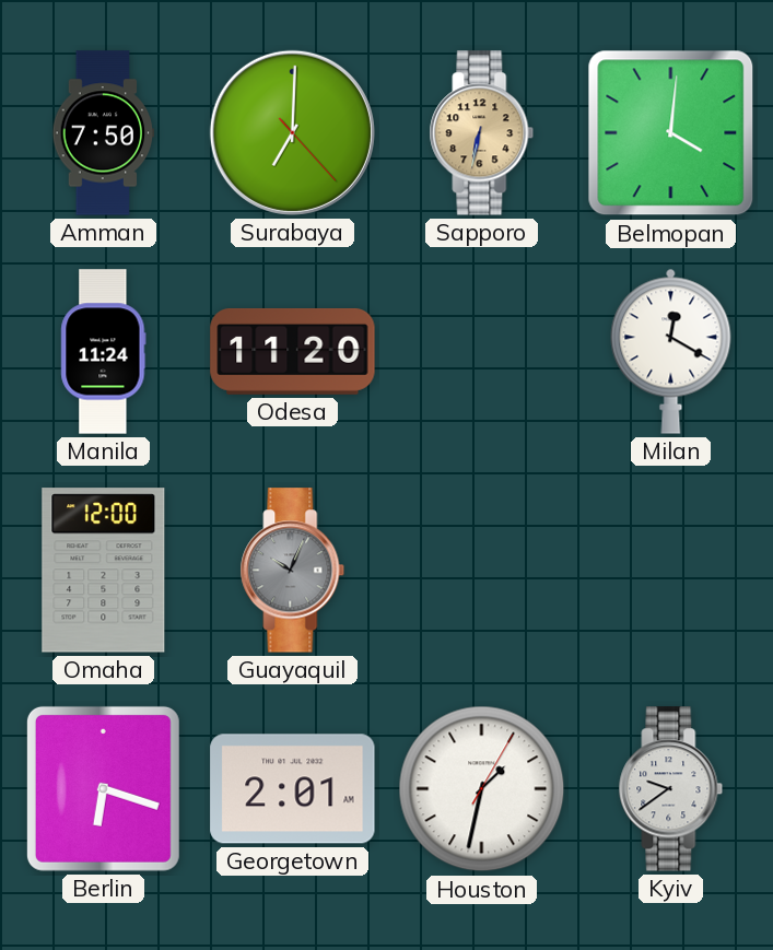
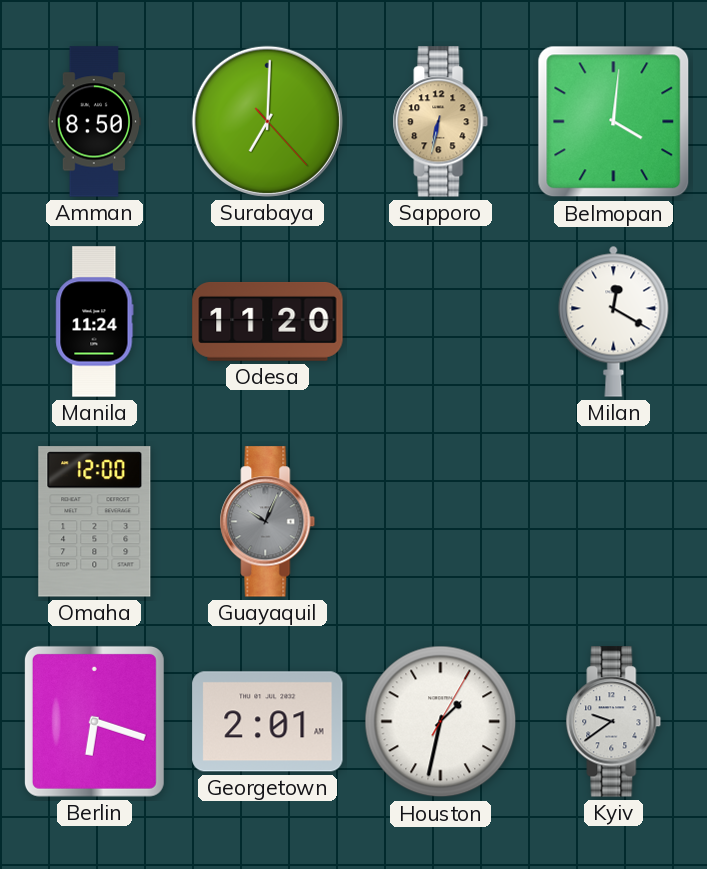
Amman: 7:50 -> 8:50 (95, 122)
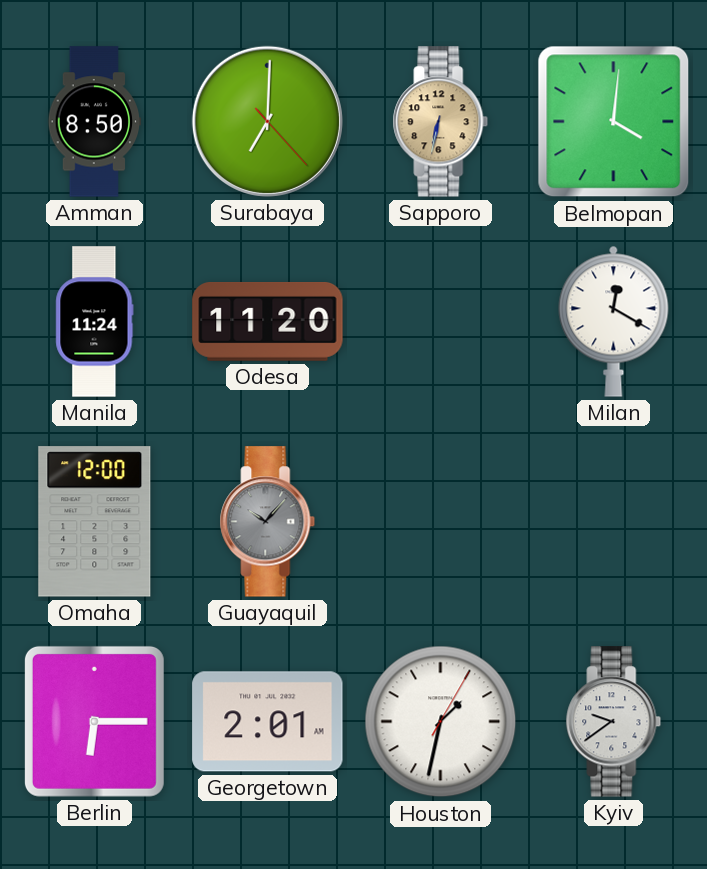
Guayaquil: 10:04 -> 10:07 (268, 522)
Berlin: 6:18 -> 6:15 (94, 721)
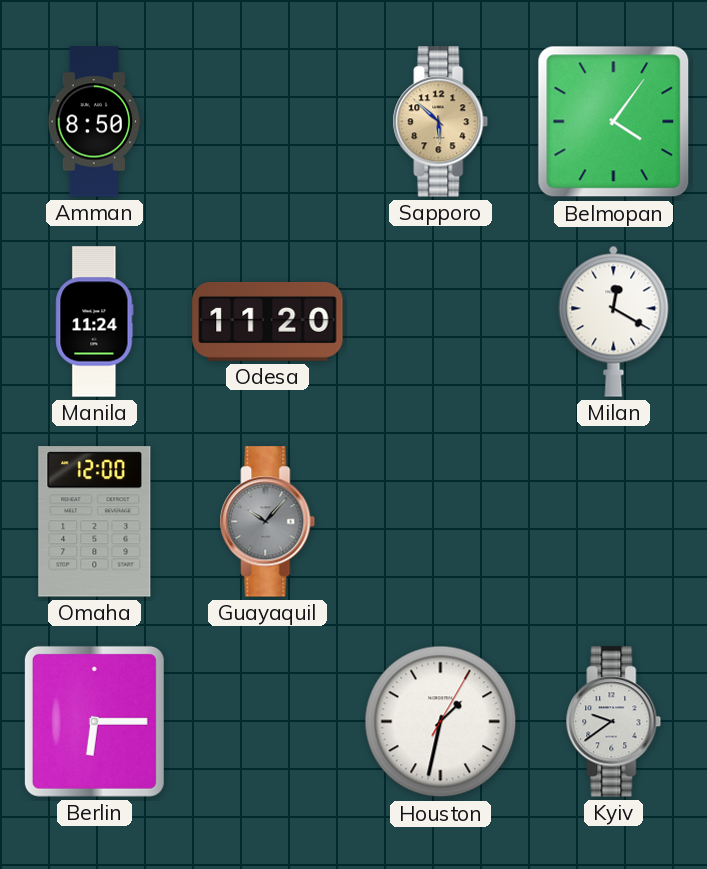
Surabaya: 7:00 -> none (267, 121)
Sapporo: 6:32 -> 5:52 (441, 122)
Belmopan: 4:01 -> 4:06 (614, 122)
Georgetown: 2:01 -> none (268, 722)
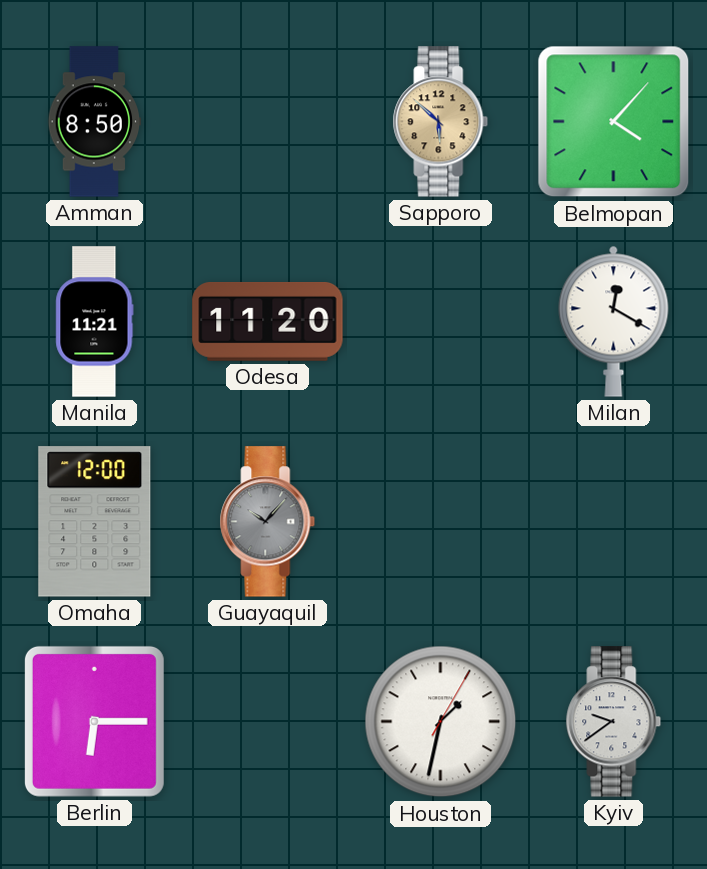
Belmopan: 4:06 -> 4:07 (614, 122)
Manila: 11:24 -> 11:21 (95, 322)
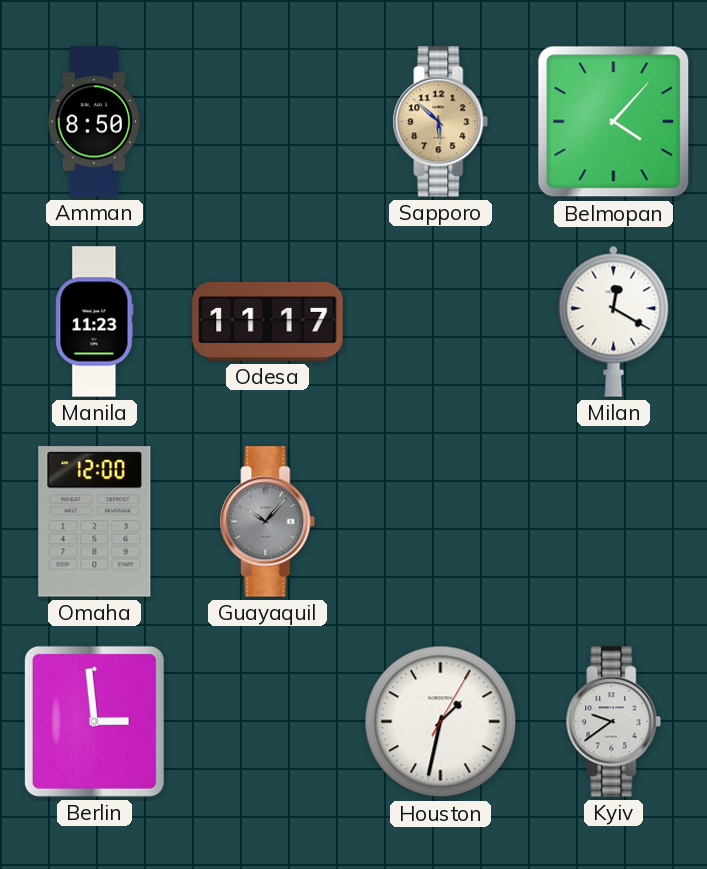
Manila: 11:21 -> 11:23 (95, 322)
Odesa: 11:20 -> 11:17 (268, 321)
Berlin: 6:15 -> 2:59 (94, 721)
